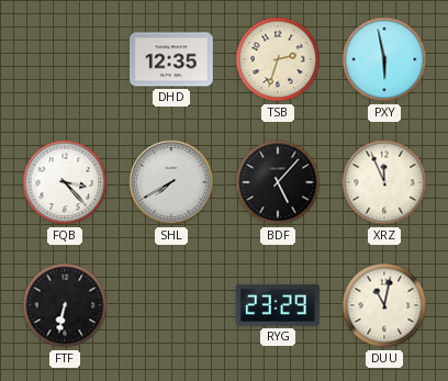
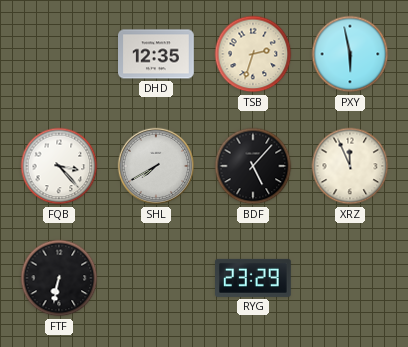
DUU: 11:02 -> none (384, 305)
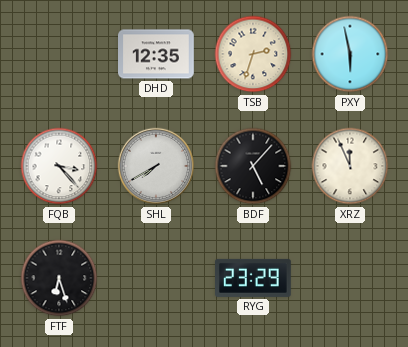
FTF: 6:32 -> 6:27 (59, 278)
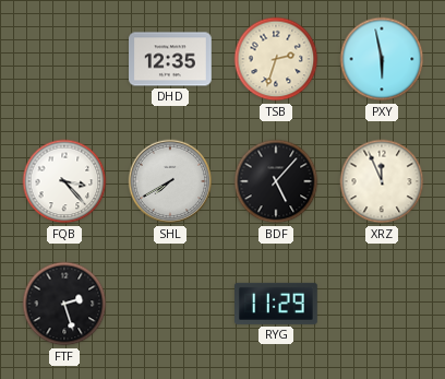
FTF: 6:27 -> 2:27 (64, 304)
RYG: 23:29 -> 11:29 (277, 304)
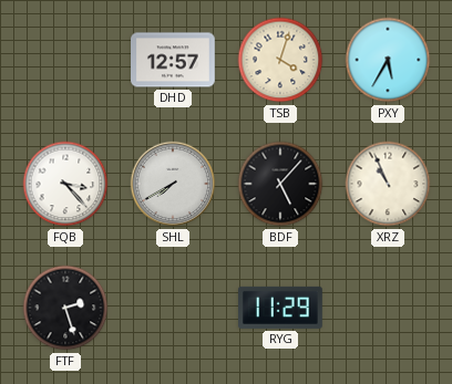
DHD: 12:35 -> 12:57 (173, 60)
TSB: 2:33 -> 4:03 (280, 60)
PXY: 5:58 -> 5:35 (388, 60)
XRZ: 11:56 -> 10:56 (388, 184)
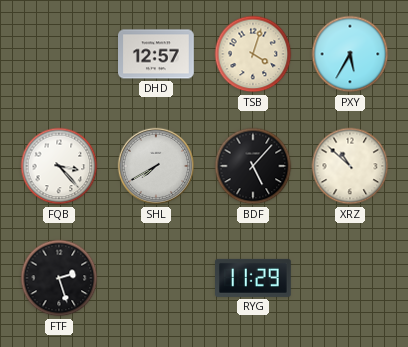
XRZ: 10:56 -> 10:52 (350, 166)
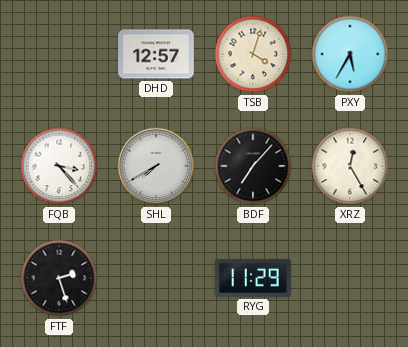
BDF: 5:07 -> 7:07 (253, 166)
XRZ: 10:52 -> 12:25 (350, 166)
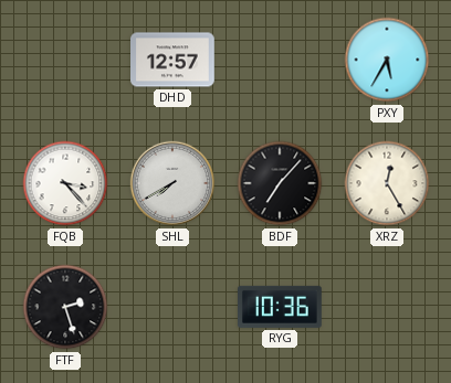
TSB: 4:03 -> none (253, 54)
RYG: 11:29 -> 10:36 (281, 307)
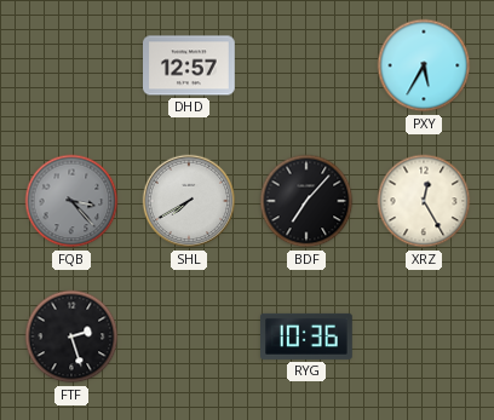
FQB dial: white -> grey (71, 201)
